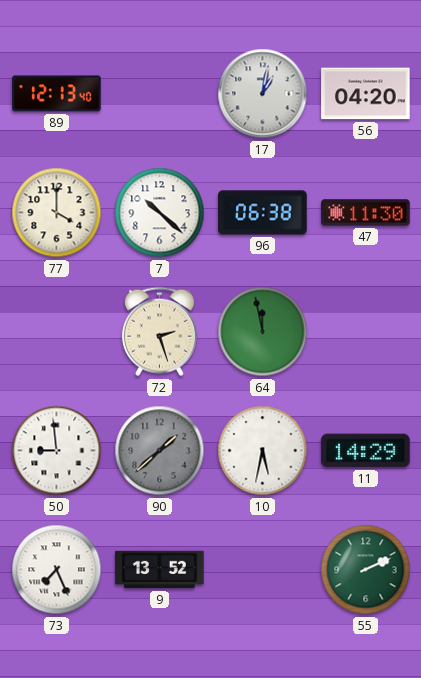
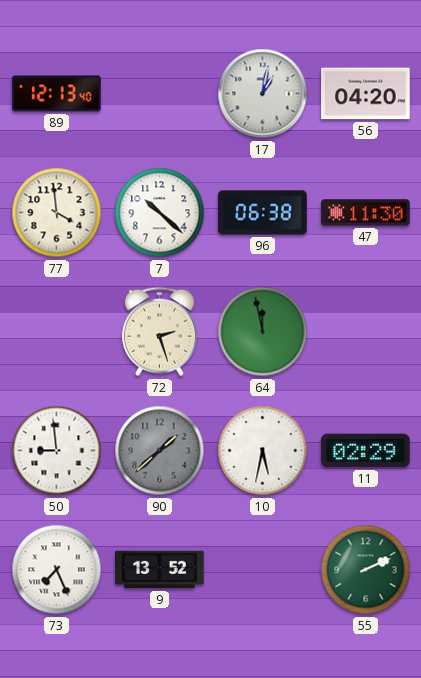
77: 4:00 -> 3:59 (57, 213)
11: 14:29 -> 02:29 (366, 451)
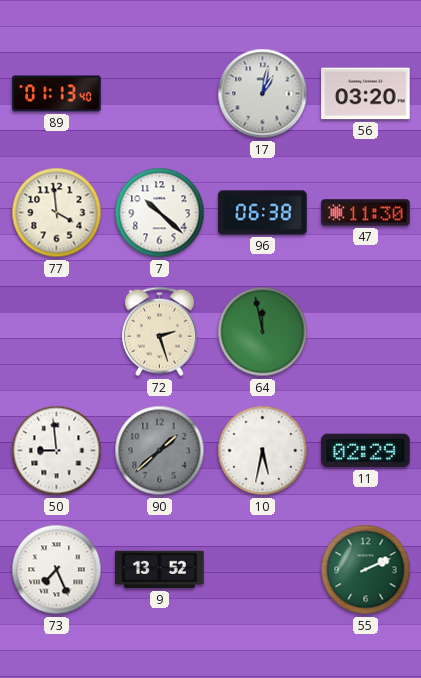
89: 12:13 -> 01:13 (57, 94)
56: 04:20 -> 03:20 (366, 94)
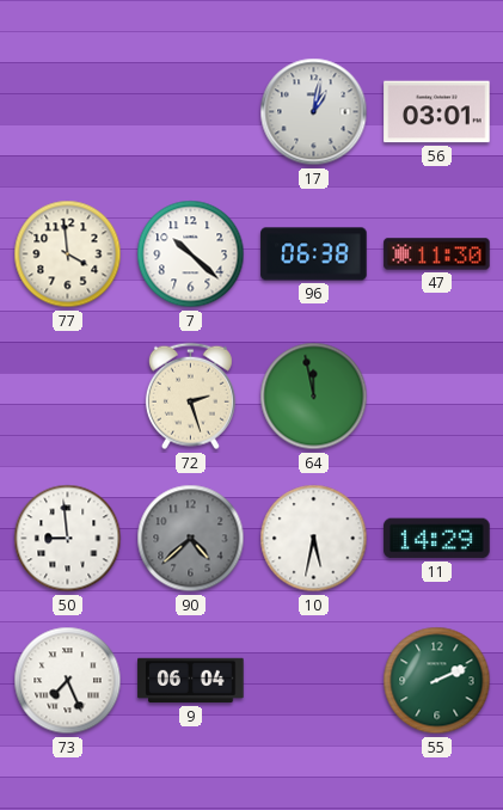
89: 01:13 -> none (57, 94)
56: 03:20 -> 03:01 (437, 112)
90: 1:38 -> 4:38 (191, 539)
11: 02:29 -> 14:29 (437, 539)
9: 13:52 -> 06:04 (191, 681)
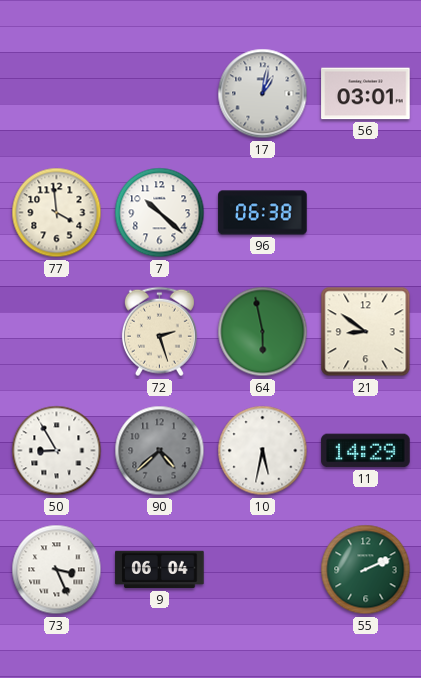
47: 11:30 -> none (437, 254)
64: 11:58 -> 5:58 (263, 332)
21: none -> 8:51 (366, 332)
50: 8:59 -> 8:55 (57, 451)
73: 7:26 -> 3:26 (57, 570)
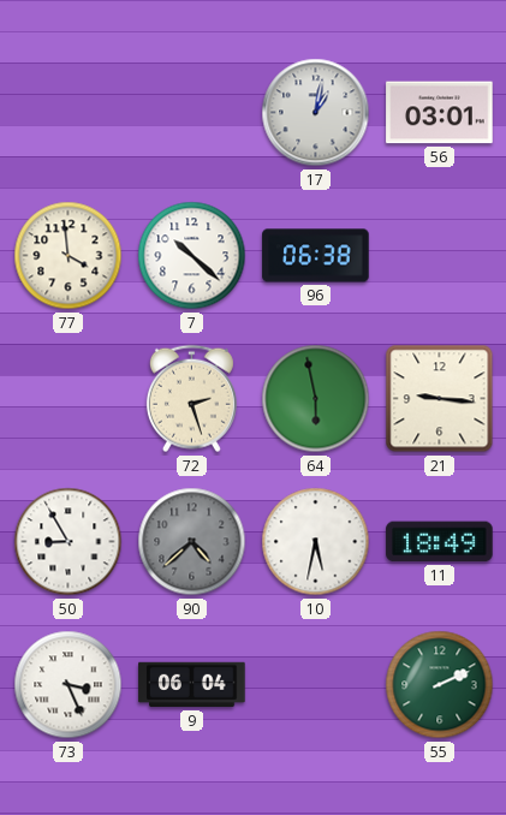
21: 8:51 -> 9:16 (440, 399)
11: 14:29 -> 18:49 (440, 542)
